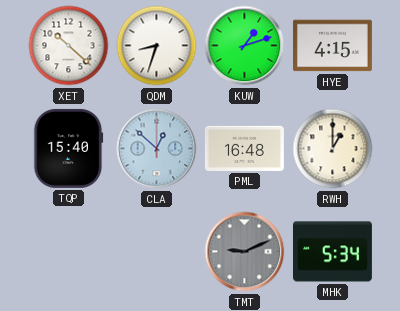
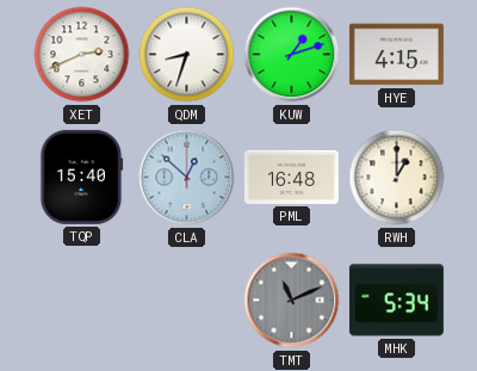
XET: 10:22 -> 2:41 (82, 55)
TMT: 9:11 -> 11:11 (292, 301)
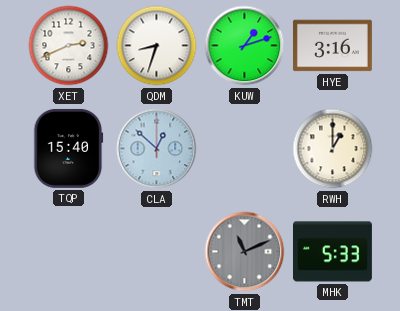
HYE: 4:15 -> 3:16 (332, 46)
PML: 16:48 -> none (291, 177)
MHK: 5:34 -> 5:33 (332, 252)
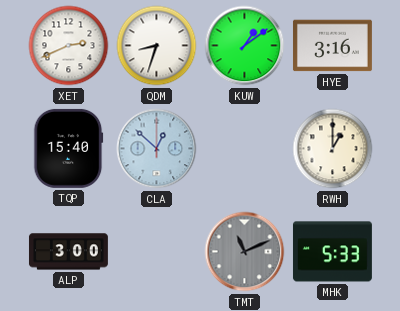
KUW: 1:12 -> 1:09 (245, 46)
ALP: none -> 3:00 (68, 252)
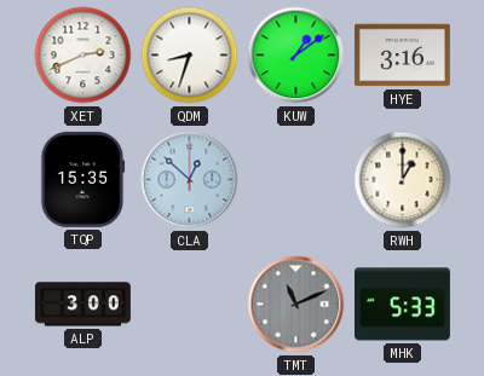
TQP: 15:40 -> 15:35 (82, 179)
